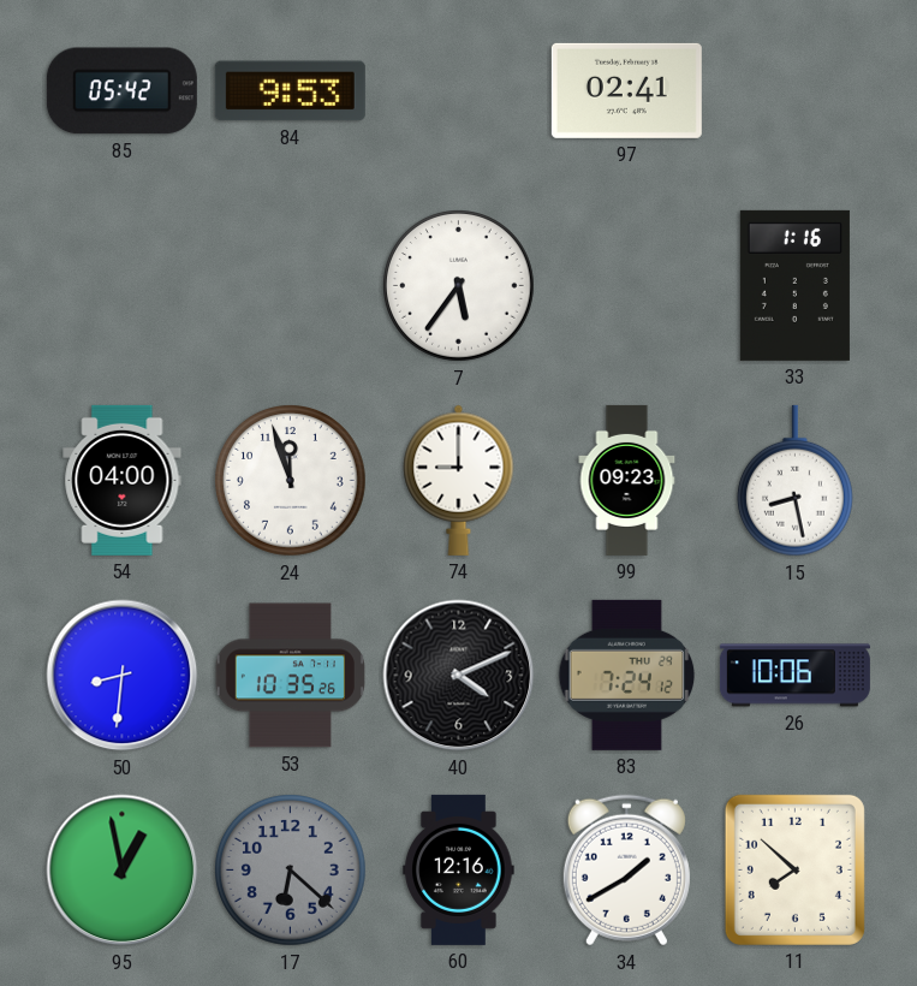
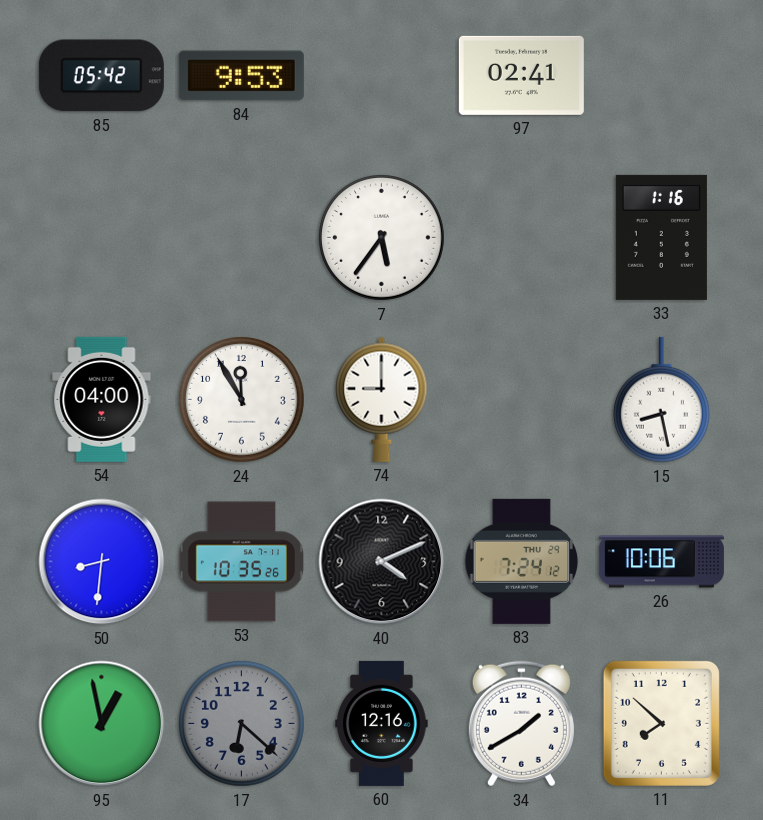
24: 11:57 -> 11:55 (242, 400)
99: 09:23 -> none (627, 480)
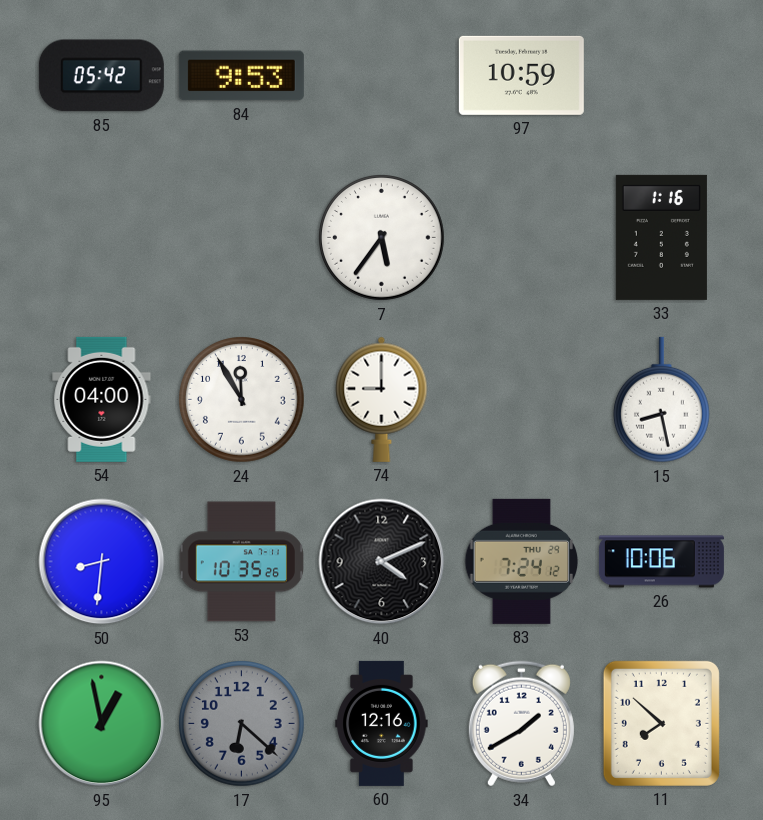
97: 02:41 -> 10:59 (521, 75)
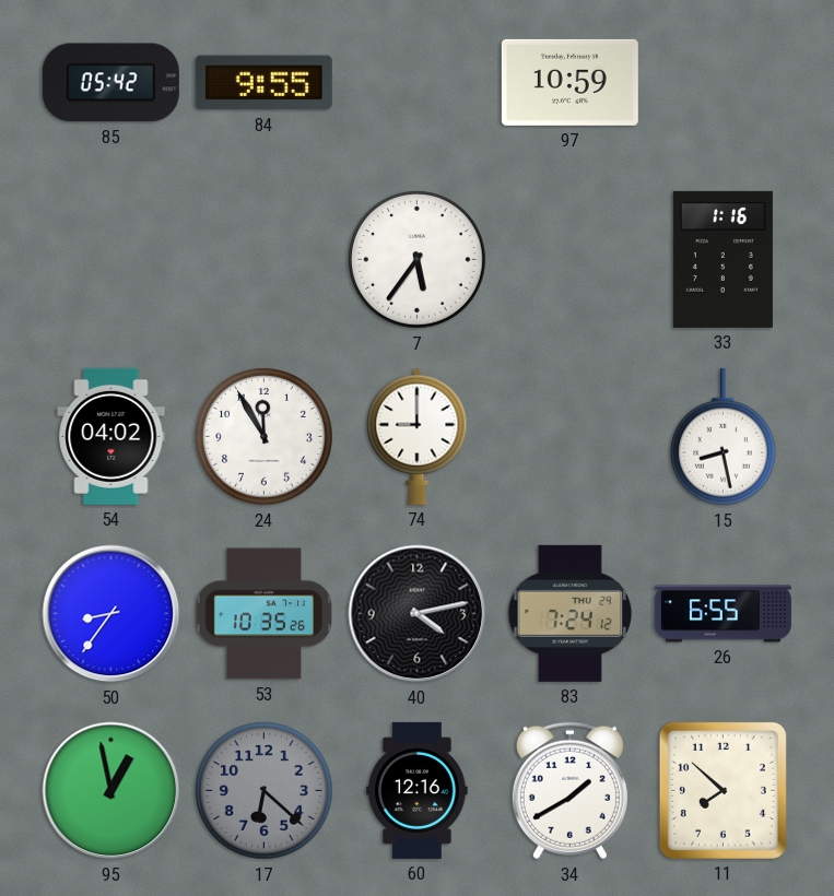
84: 9:53 -> 9:55 (263, 83)
54: 04:00 -> 04:02 (111, 436)
50: 8:31 -> 8:36 (111, 614)
40: 4:11 -> 4:13 (418, 614)
26: 10:06 -> 6:55 (723, 614)
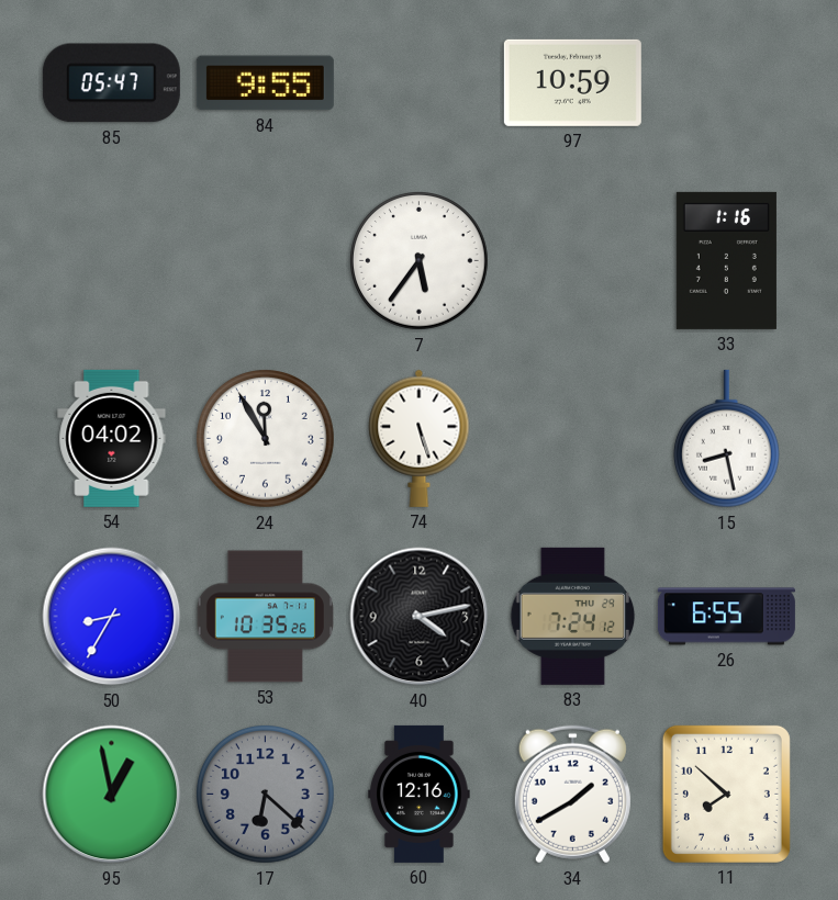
85: 05:42 -> 05:47 (111, 83)
74: 9:00 -> 5:27 (420, 438)
50: 8:36 -> 8:35 (112, 617)
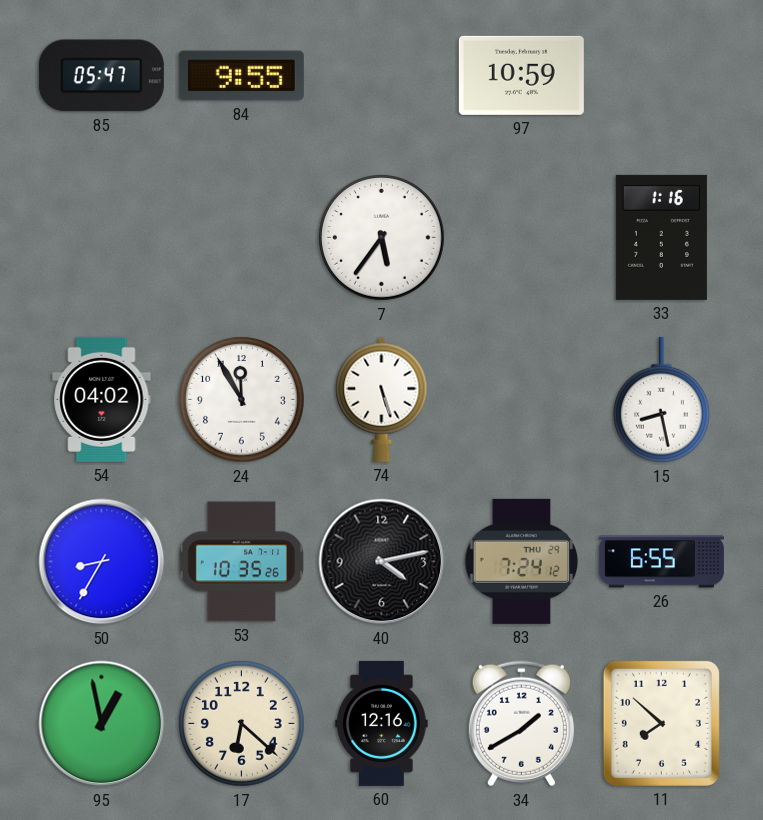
17 dial: grey -> cream (242, 724)
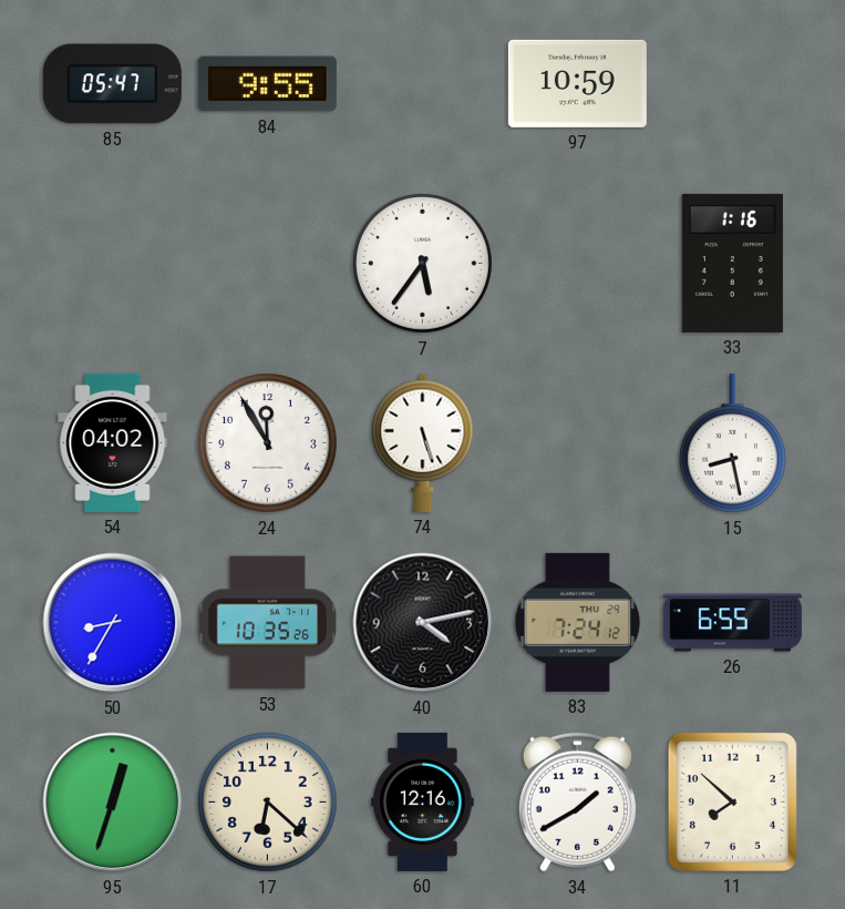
95: 12:58 -> 12:33 (113, 803)
